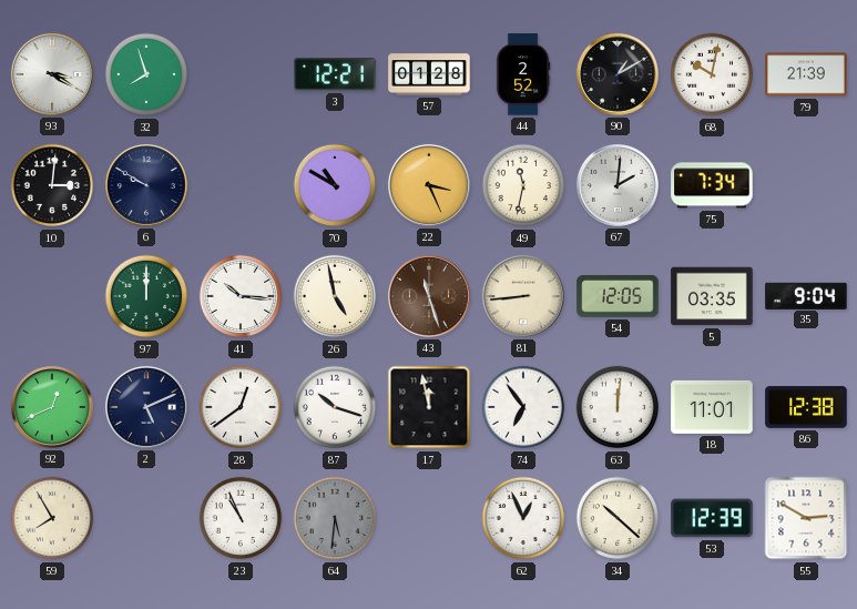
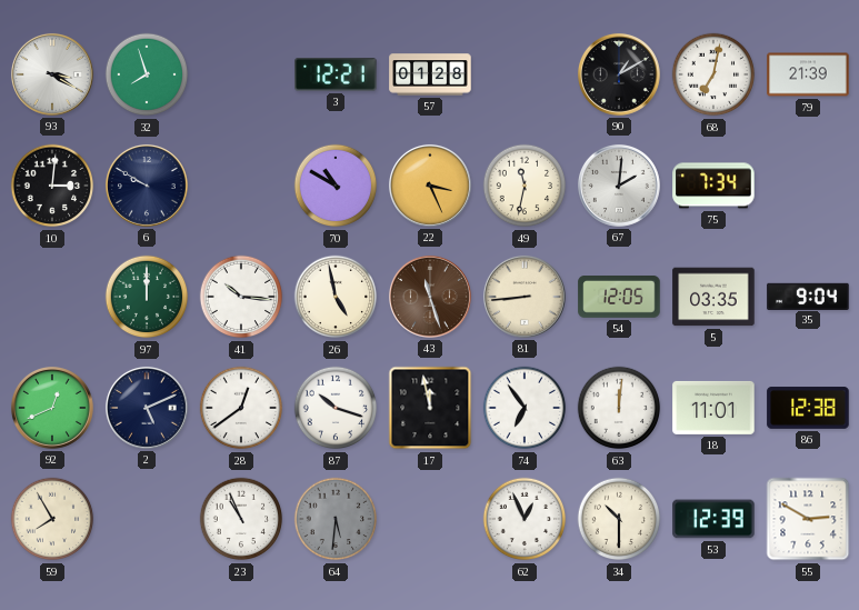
44: 2:52 -> none (523, 74)
68: 10:02 -> 7:02 (713, 74)
34: 10:22 -> 10:30 (619, 519)
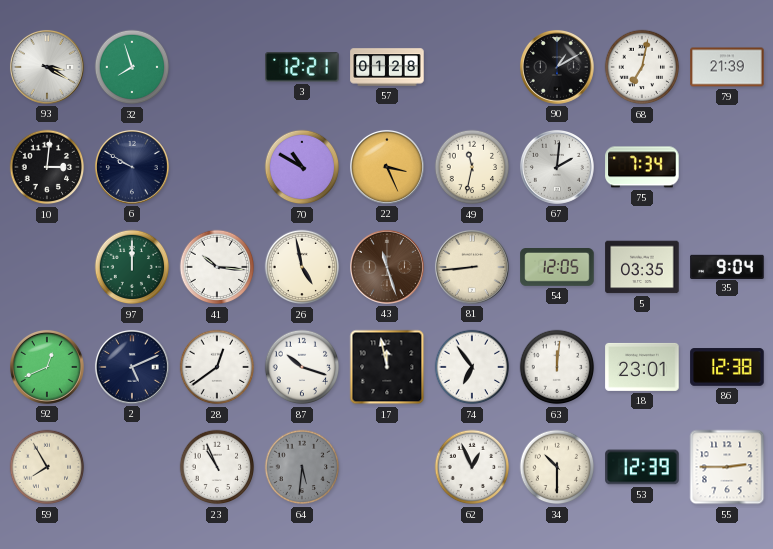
18: 11:01 -> 23:01 (642, 367)
55: 2:50 -> 2:45 (727, 467)
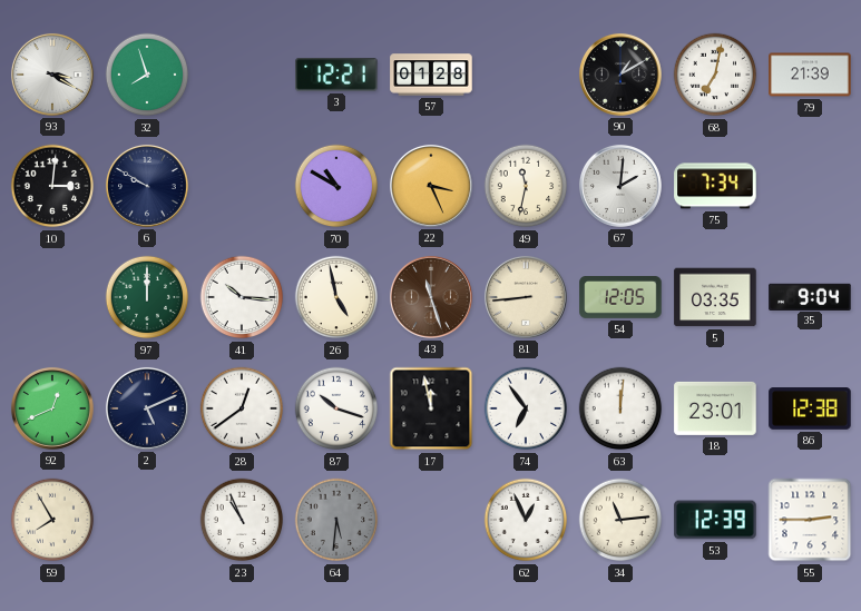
34: 10:30 -> 11:14 (620, 520)
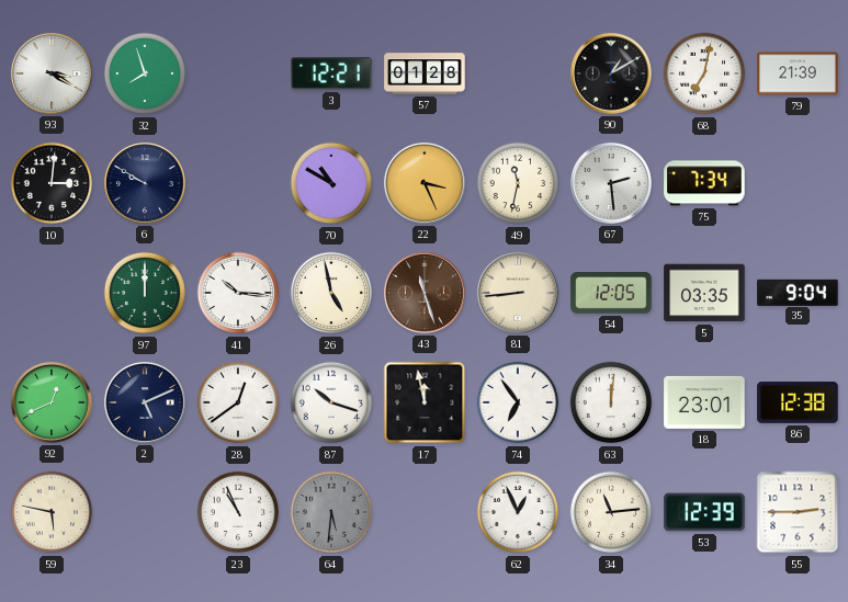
67: 2:01 -> 2:29 (611, 183)
59: 7:55 -> 5:47 (52, 512)
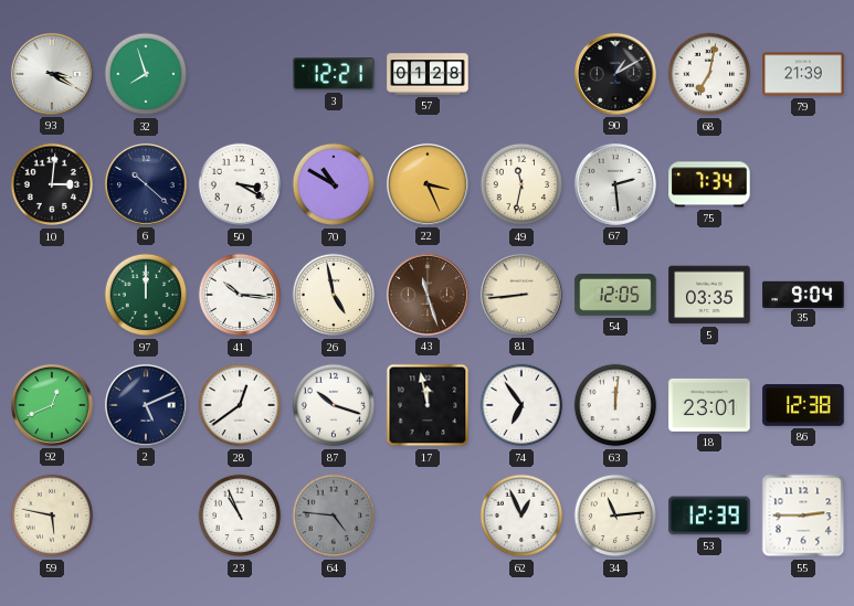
6: 9:50 -> 10:22 (146, 184)
50: none -> 3:20 (240, 184)
64: 5:31 -> 4:46 (334, 515)
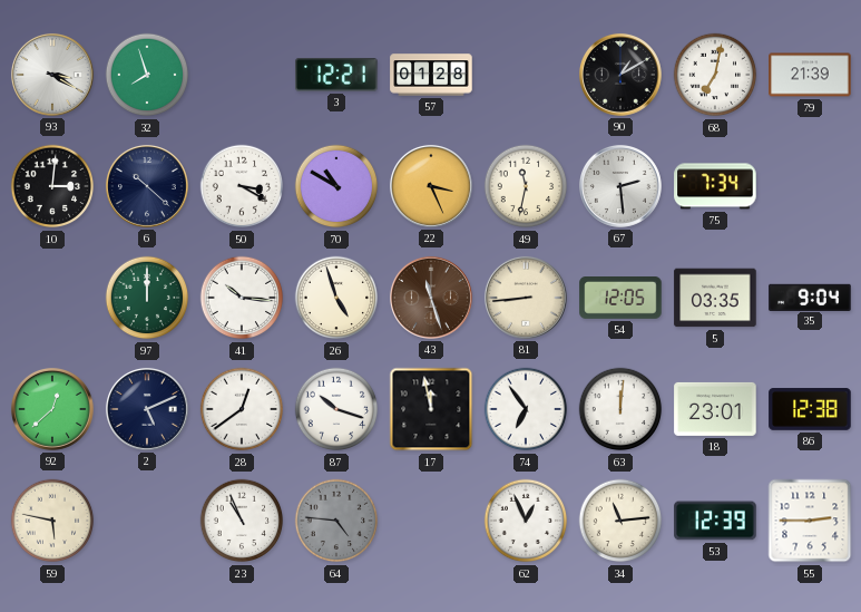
26: 4:58 -> 4:57 (336, 298)
92: 12:41 -> 12:38 (52, 409)
